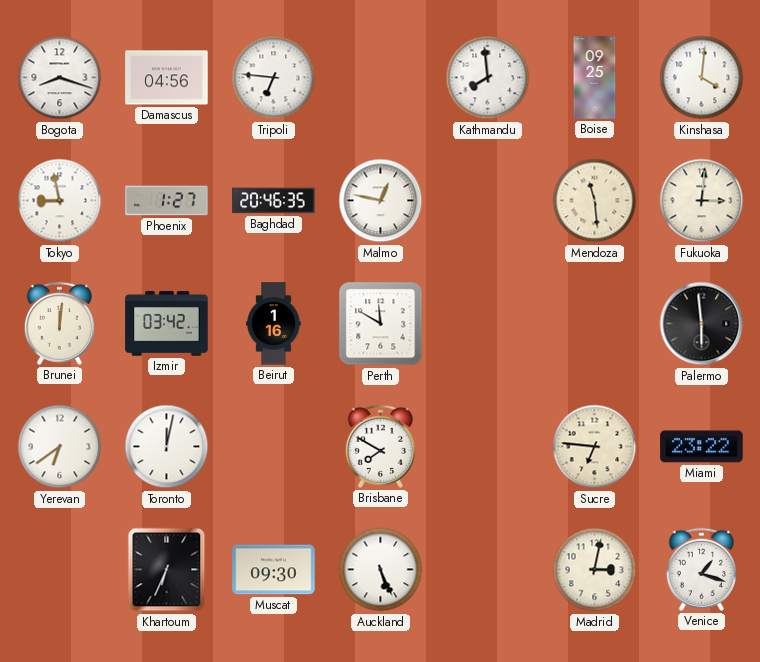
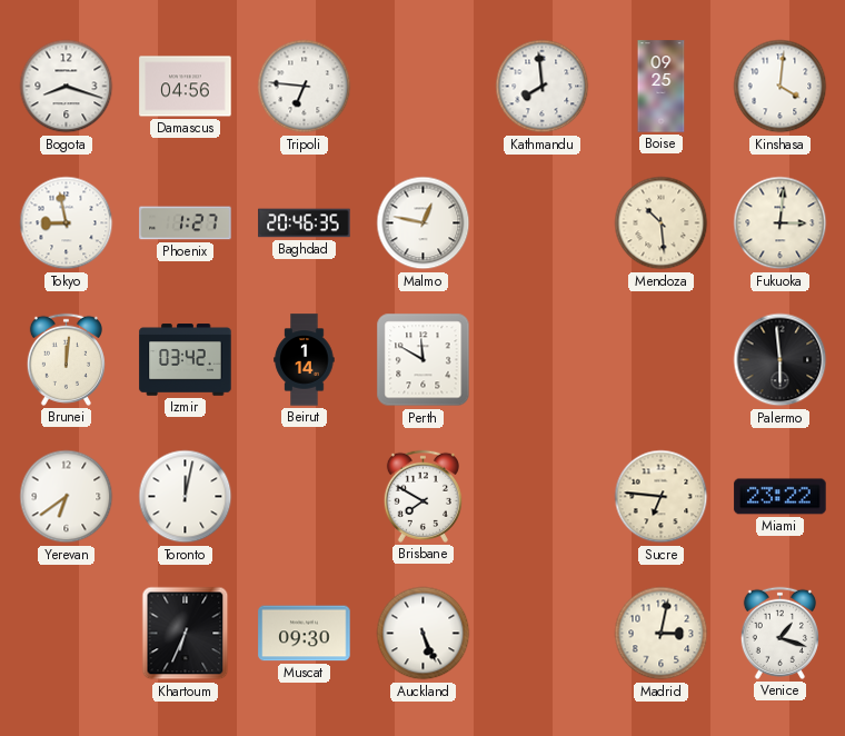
Mendoza: 11:29 -> 10:29 (662, 223)
Beirut: 1:16 -> 1:14 (305, 360)
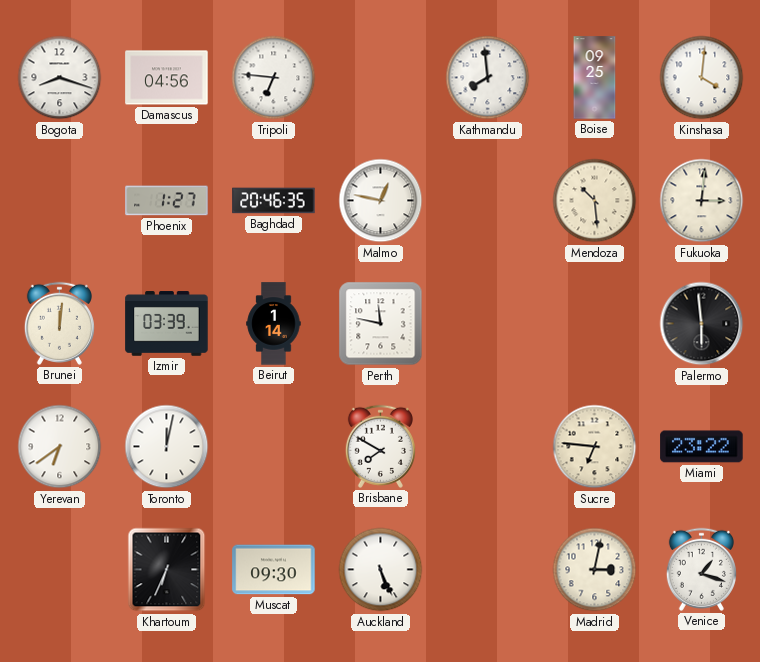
Tokyo: 8:58 -> none (67, 223)
Izmir: 03:42 -> 03:39 (167, 324)
Perth: 11:50 -> 11:47 (381, 324)
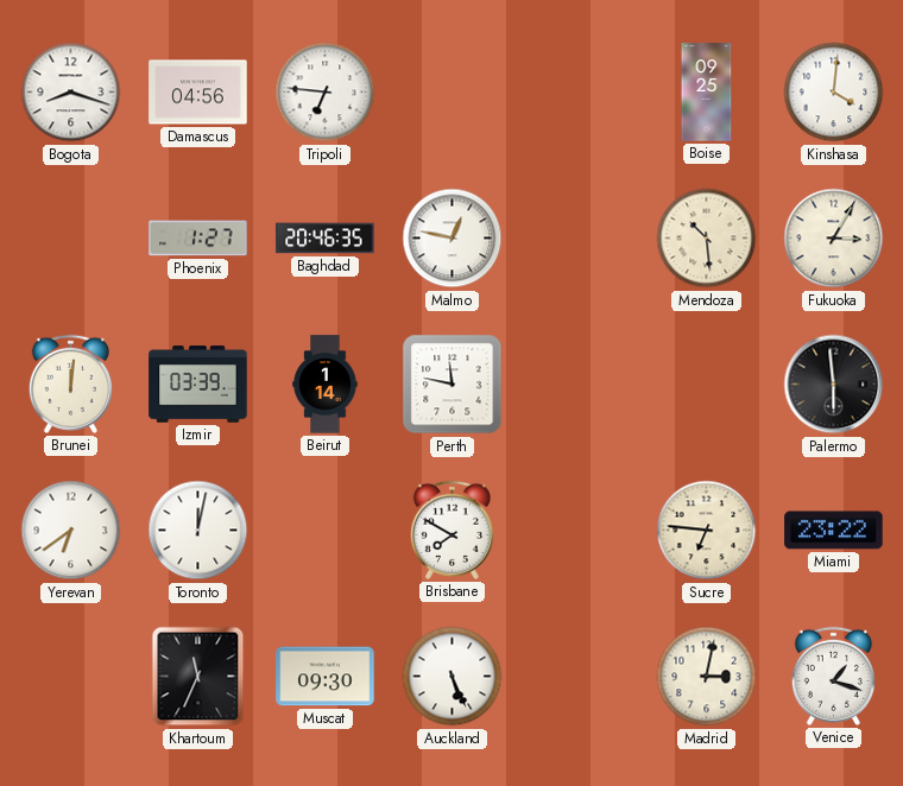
Kathmandu: 7:59 -> none (488, 78)
Fukuoka: 3:01 -> 3:05 (834, 239)
Khartoum: 6:34 -> 11:34 (198, 677)
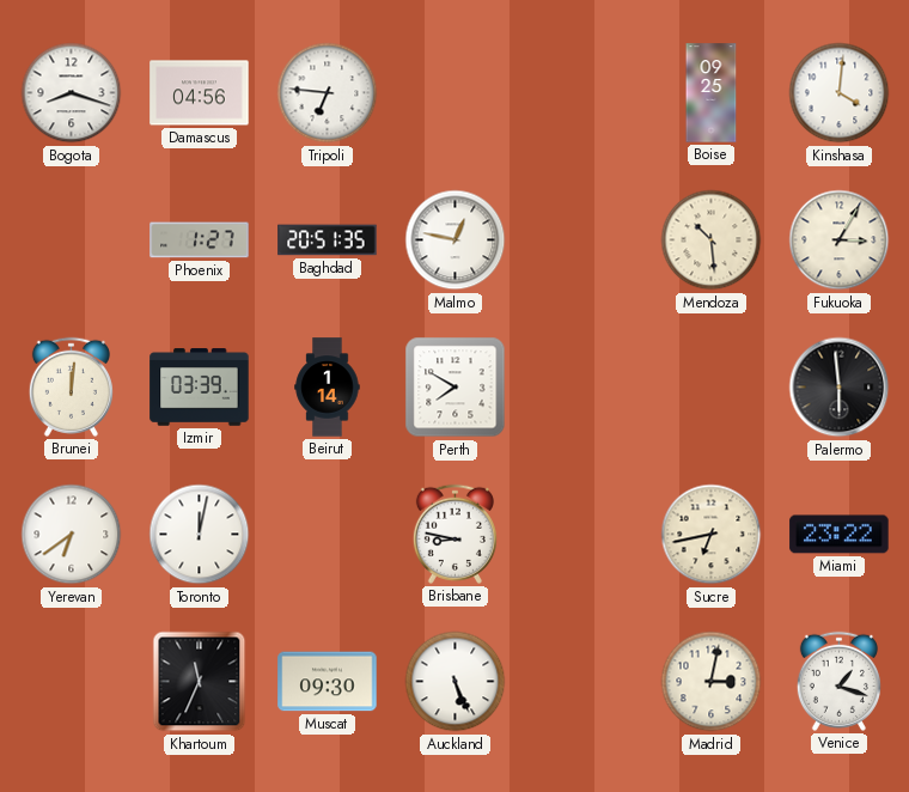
Baghdad: 20:46 -> 20:51 (328, 240)
Perth: 11:47 -> 7:50 (456, 388)
Brisbane: 7:50 -> 8:47 (455, 534)
Sucre: 6:46 -> 6:43 (712, 535)
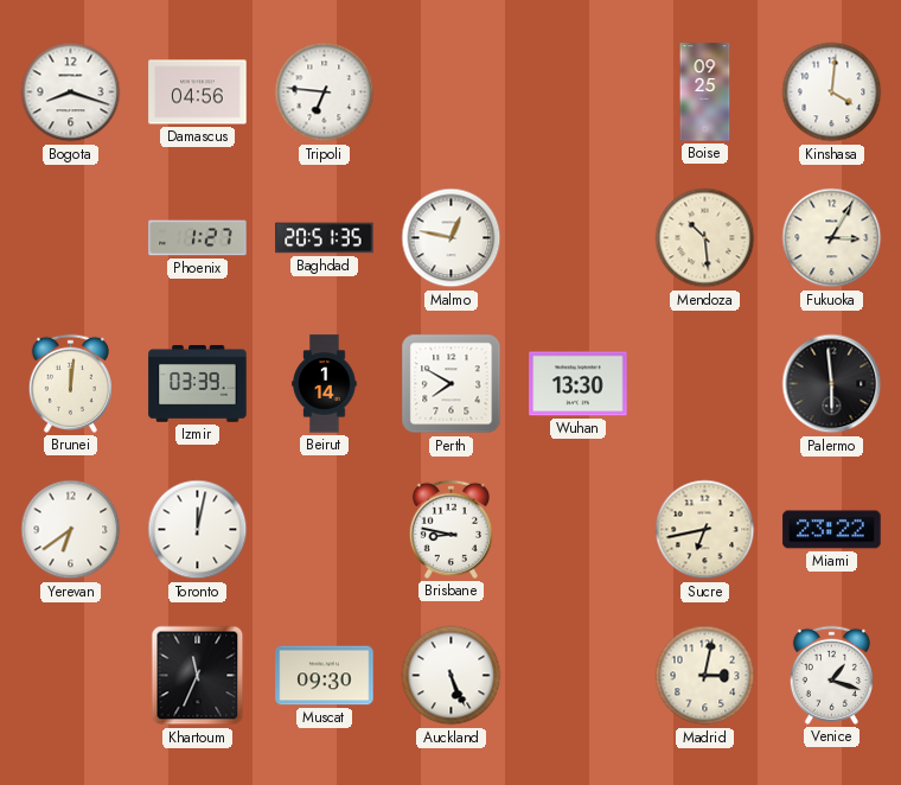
Wuhan: none -> 13:30 (579, 384)
